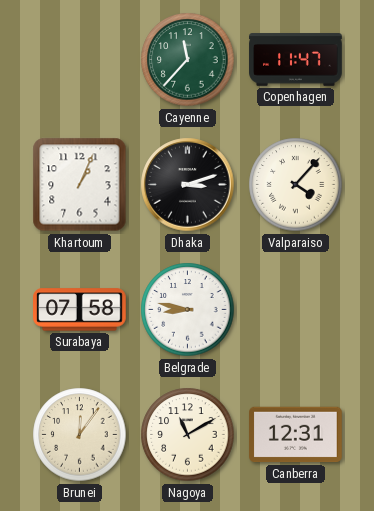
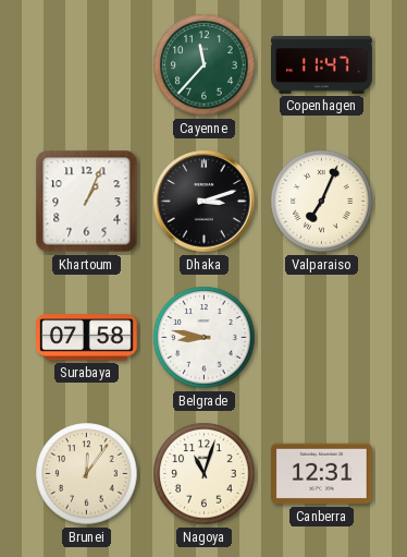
Valparaiso: 4:07 -> 7:04 (322, 202)
Nagoya: 11:10 -> 11:03 (205, 474)
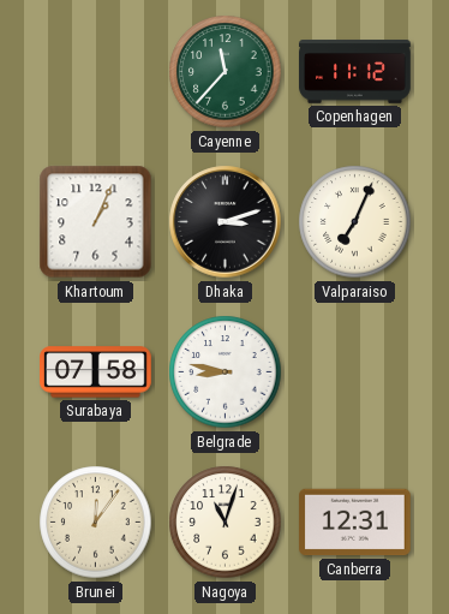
Copenhagen: 11:47 -> 11:12 (355, 72)
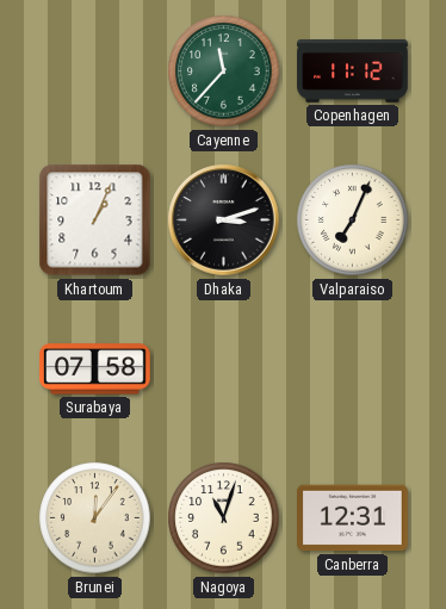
Belgrade: 8:47 -> none (226, 372)
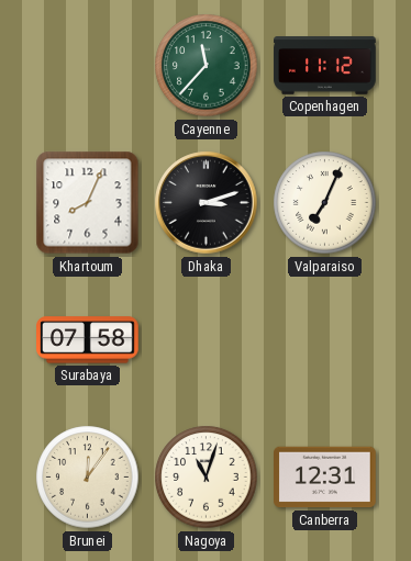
Khartoum: 1:04 -> 8:04 (88, 203)
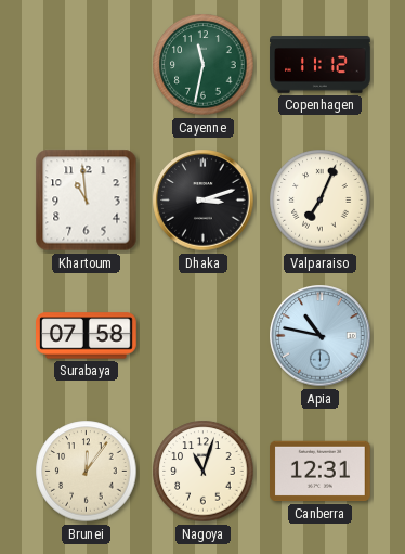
Cayenne: 11:37 -> 11:32 (204, 65)
Khartoum: 8:04 -> 10:59 (87, 201)
Apia: none -> 10:47 (321, 336)
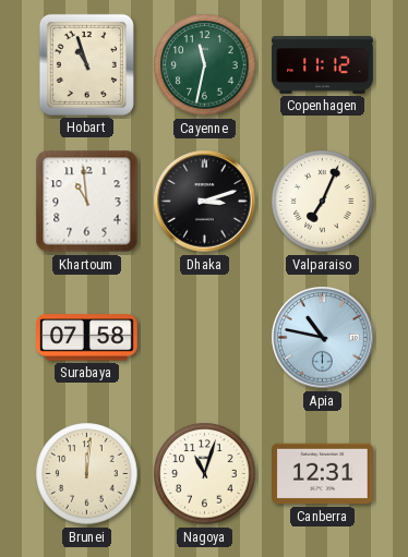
Hobart: none -> 10:57 (86, 64)
Brunei: 12:06 -> 12:01 (87, 474)
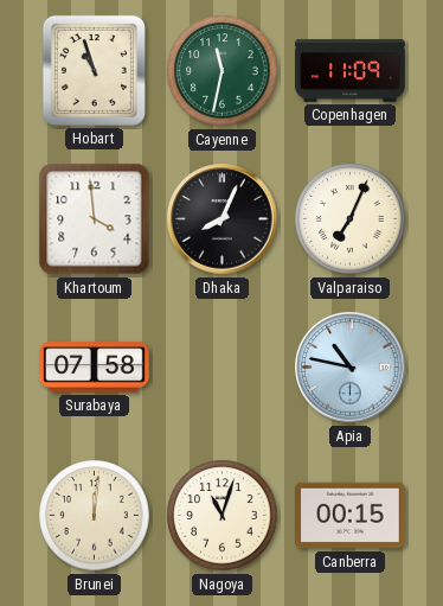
Copenhagen: 11:12 -> 11:09 (351, 71)
Khartoum: 10:59 -> 3:59 (95, 219)
Dhaka: 3:12 -> 8:04 (223, 219)
Canberra: 12:31 -> 00:15 (351, 516)
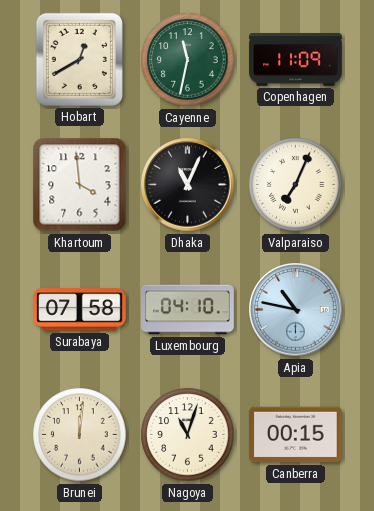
Hobart: 10:57 -> 12:40 (79, 59)
Dhaka: 8:04 -> 11:04 (188, 185)
Luxembourg: none -> 04:10 (188, 310)
